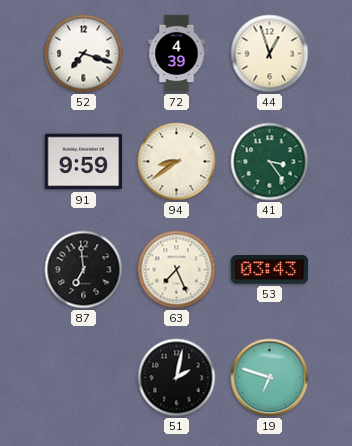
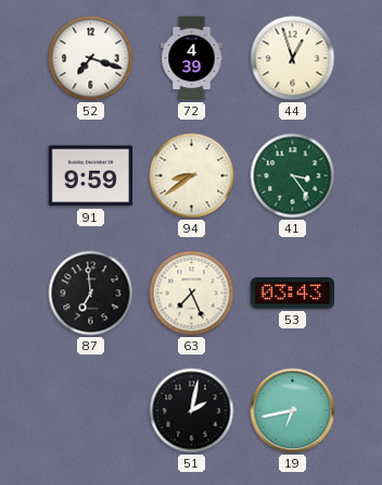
19: 6:48 -> 6:43 (293, 411)
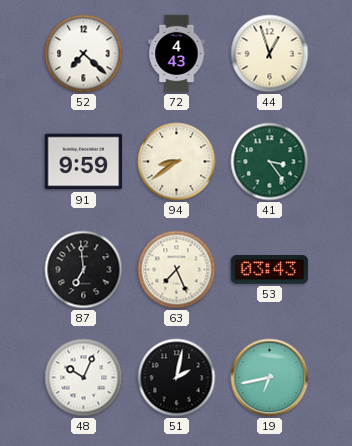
52: 7:18 -> 7:22 (84, 54)
72: 4:39 -> 4:43 (177, 54)
48: none -> 10:04 (84, 378)
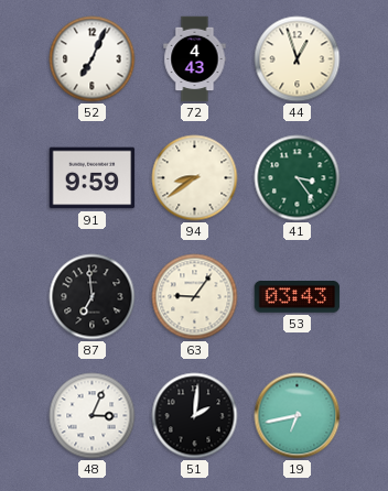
52: 7:22 -> 7:04 (93, 59)
63: 7:26 -> 9:06 (195, 297)
48: 10:04 -> 3:04 (93, 416)
51: 2:02 -> 2:01 (195, 416)
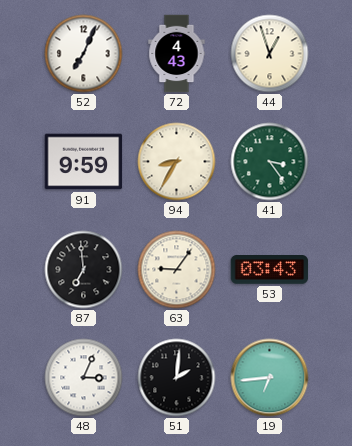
94: 8:39 -> 8:35 (177, 162)
19: 6:43 -> 6:44 (270, 378)
